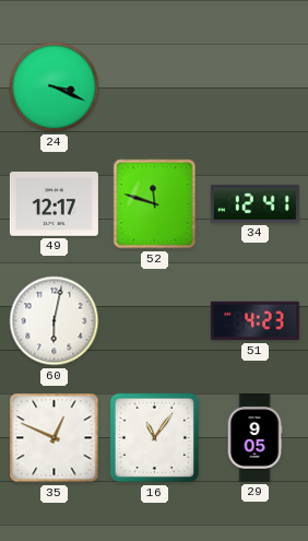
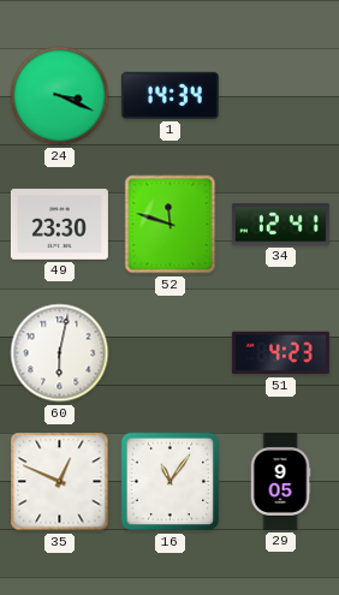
1: none -> 14:34 (169, 95)
49: 12:17 -> 23:30 (59, 225)
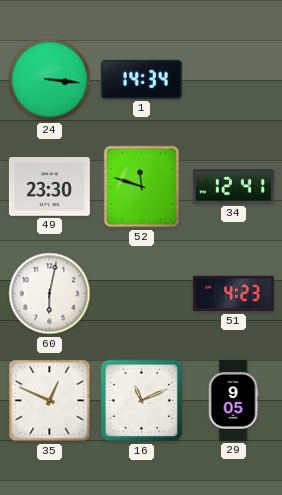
24: 3:19 -> 3:16 (50, 80)
16: 11:06 -> 11:11 (142, 401)
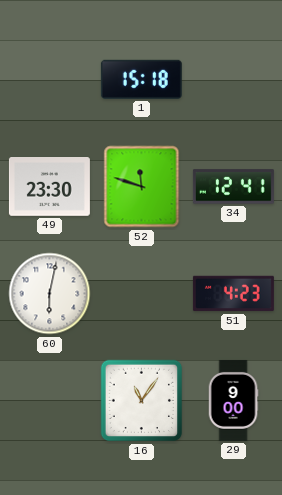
24: 3:16 -> none (50, 80)
1: 14:34 -> 15:18 (141, 79)
35: 12:49 -> none (50, 401)
16: 11:11 -> 11:06 (142, 401)
29: 9:05 -> 9:00 (233, 400)
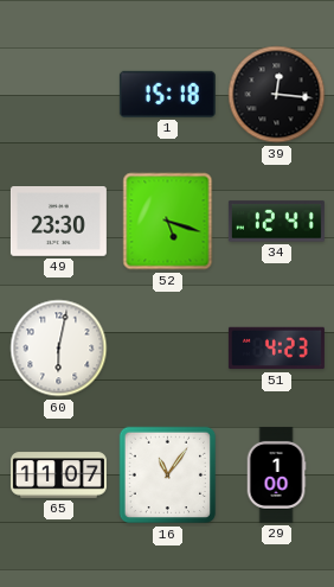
39: none -> 12:16 (277, 95)
52: 11:48 -> 5:18 (168, 222)
65: none -> 11:07 (58, 476)
29: 9:00 -> 1:00 (276, 474)
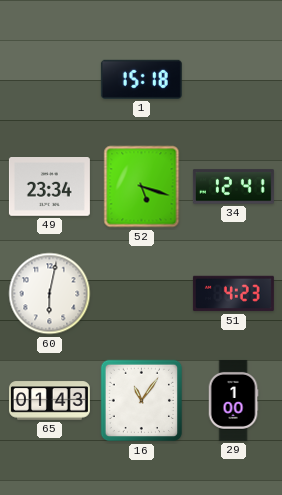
39: 12:16 -> none (277, 95)
49: 23:30 -> 23:34 (49, 187)
65: 11:07 -> 01:43 (49, 401)
